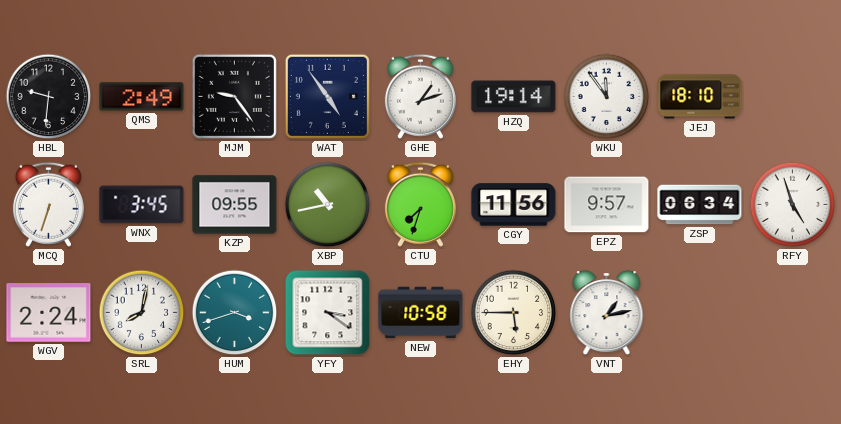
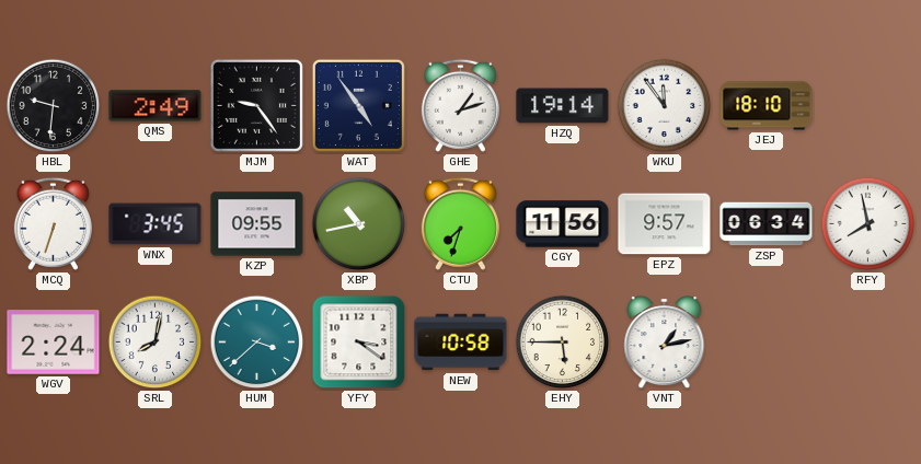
RFY: 4:57 -> 7:58 (868, 224)
HUM: 3:42 -> 3:38 (257, 343)
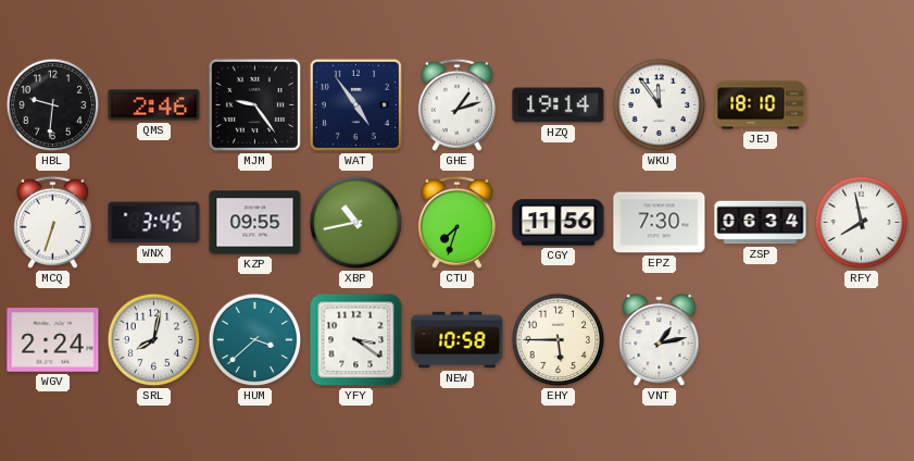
QMS: 2:49 -> 2:46 (154, 105)
EPZ: 9:57 -> 7:30 (660, 223)
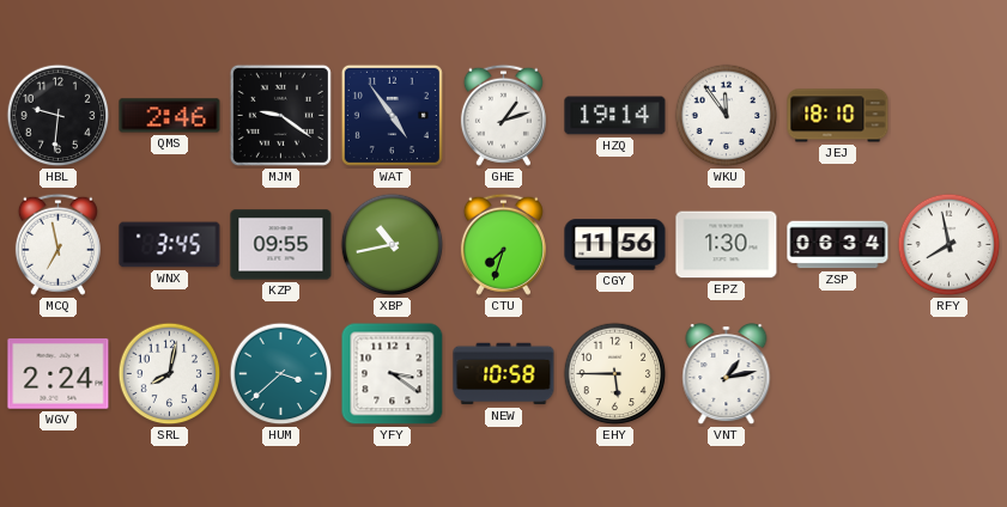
MJM: 9:24 -> 9:21 (280, 115)
MCQ: 6:33 -> 6:58 (57, 244)
EPZ: 7:30 -> 1:30 (727, 245)
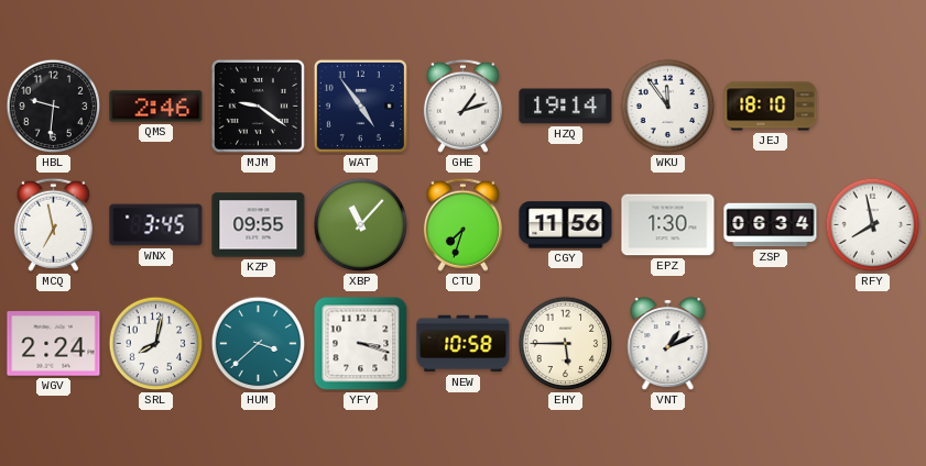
XBP: 10:43 -> 11:07 (361, 225)
YFY: 3:21 -> 3:18 (361, 344)
VNT: 1:13 -> 1:11 (668, 344)
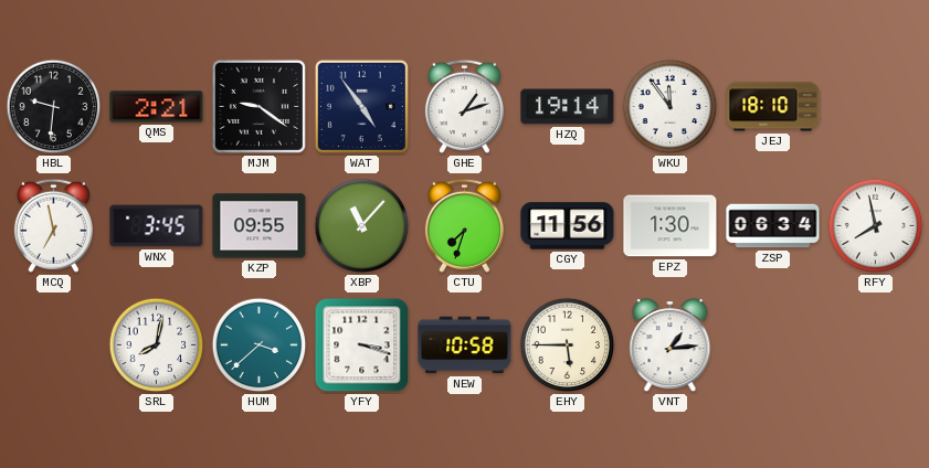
QMS: 2:46 -> 2:21 (157, 107)
WGV: 2:24 -> none (54, 344)
VNT: 1:11 -> 1:14 (671, 345)
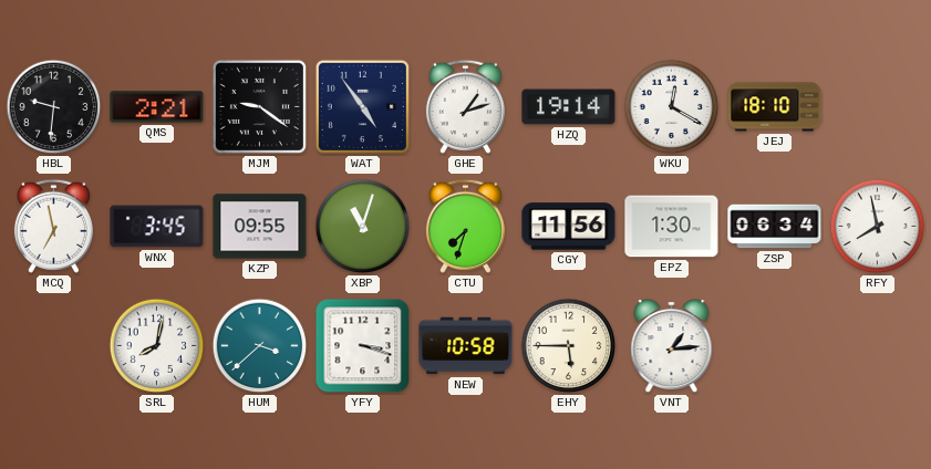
WKU: 11:54 -> 12:20 (672, 107)
XBP: 11:07 -> 11:03 (363, 227)
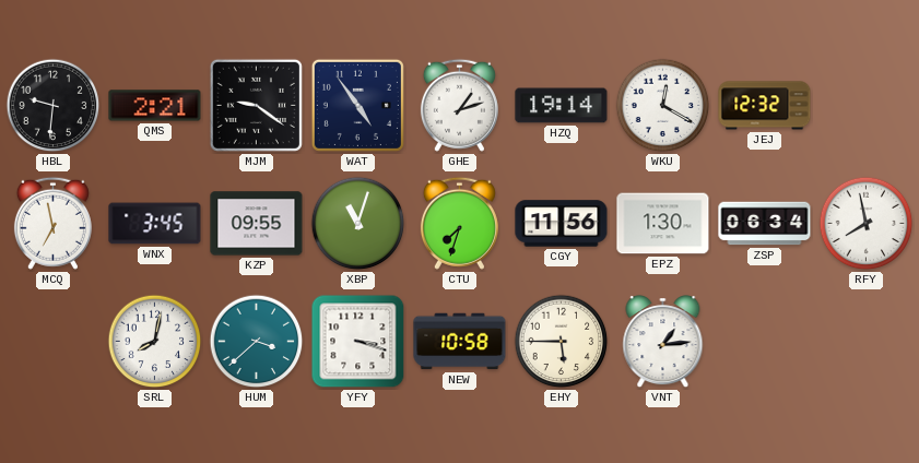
JEJ: 18:10 -> 12:32 (765, 106)
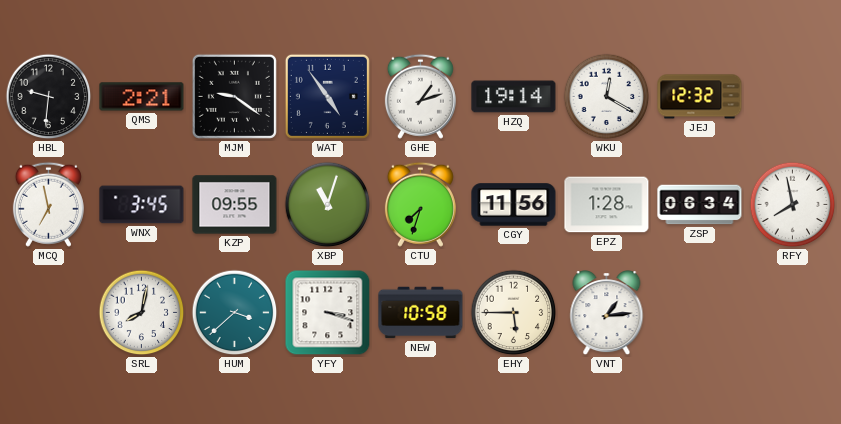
EPZ: 1:30 -> 1:28 (607, 205)
